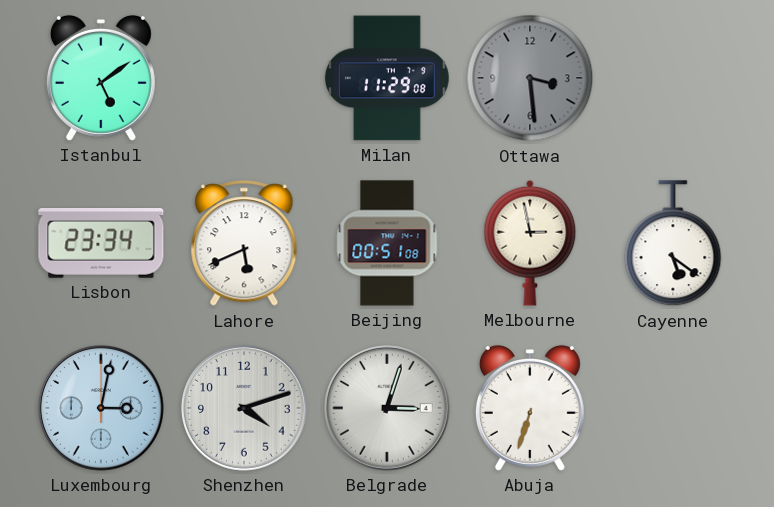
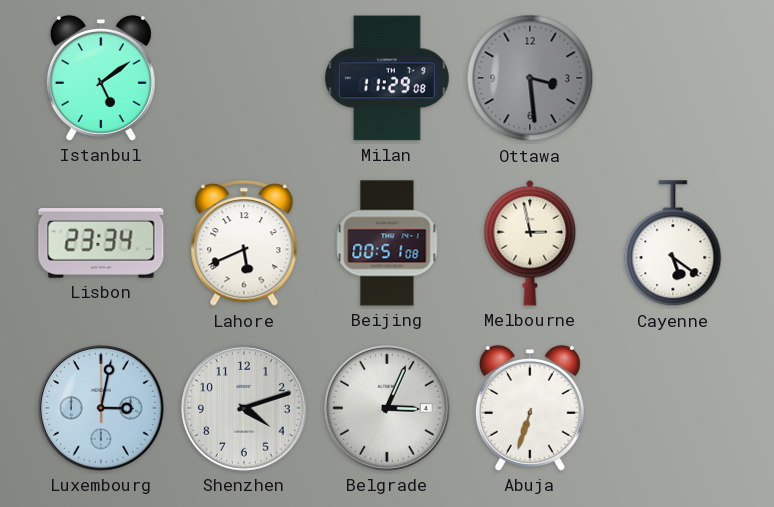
Belgrade: 3:03 -> 3:04 (388, 409)
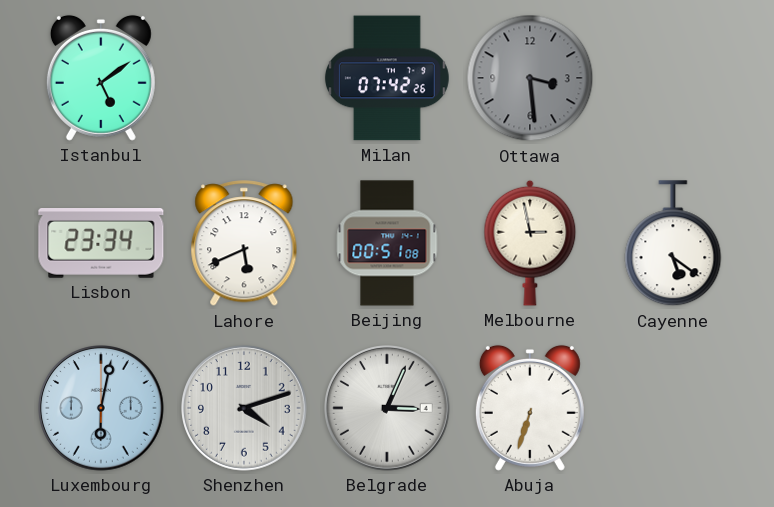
Milan: 11:29 -> 07:42 (387, 78)
Luxembourg: 3:02 -> 6:02 (102, 409)
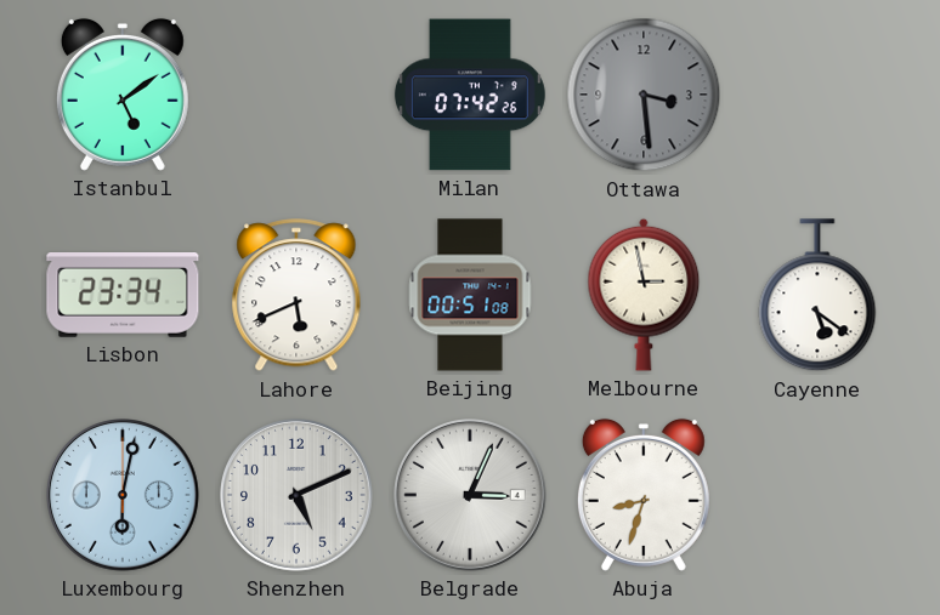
Shenzhen: 4:12 -> 5:11 (298, 496)
Abuja: 6:33 -> 8:33 (644, 495)
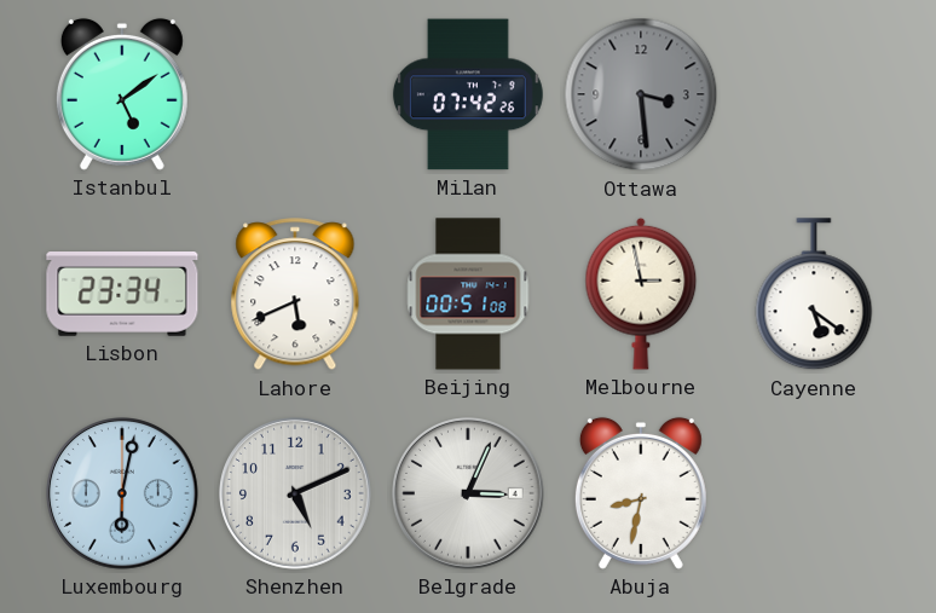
Abuja: 8:33 -> 8:32 (641, 493)
